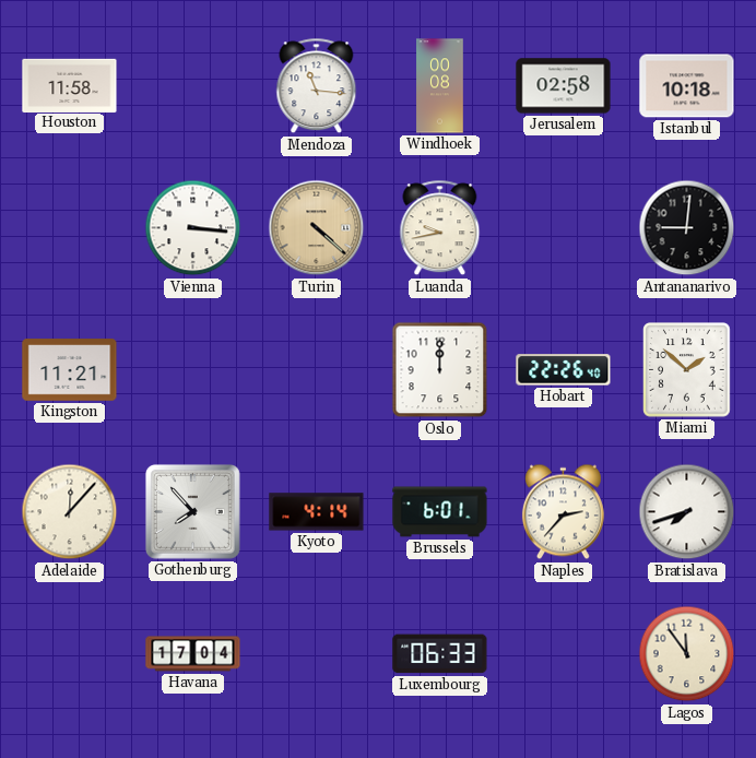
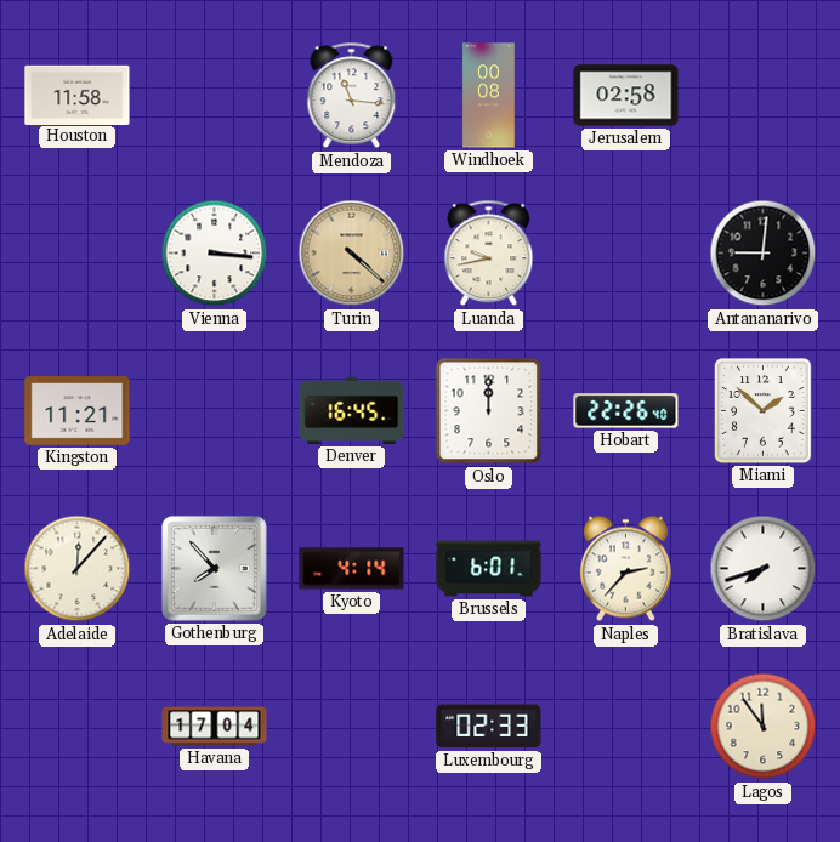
Istanbul: 10:18 -> none (687, 86)
Denver: none -> 16:45 (352, 410)
Luxembourg: 06:33 -> 02:33 (489, 727)
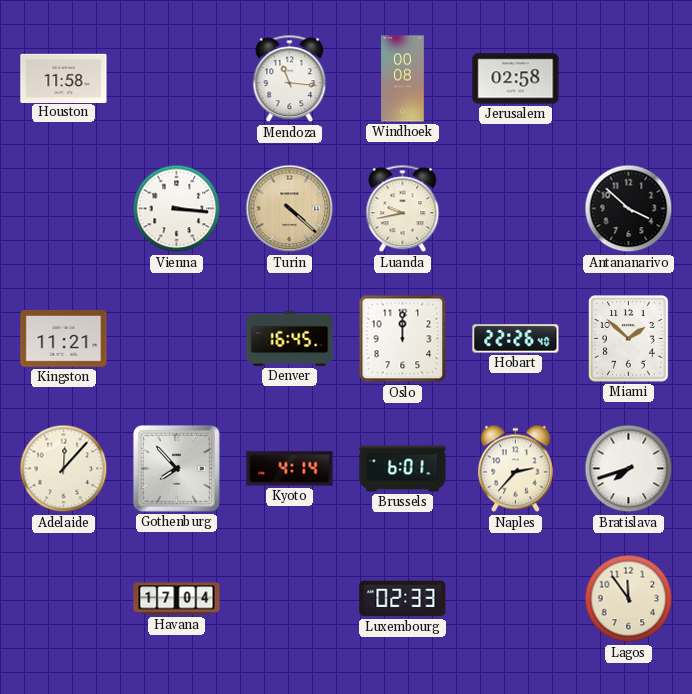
Antananarivo: 9:01 -> 3:52 (629, 209)
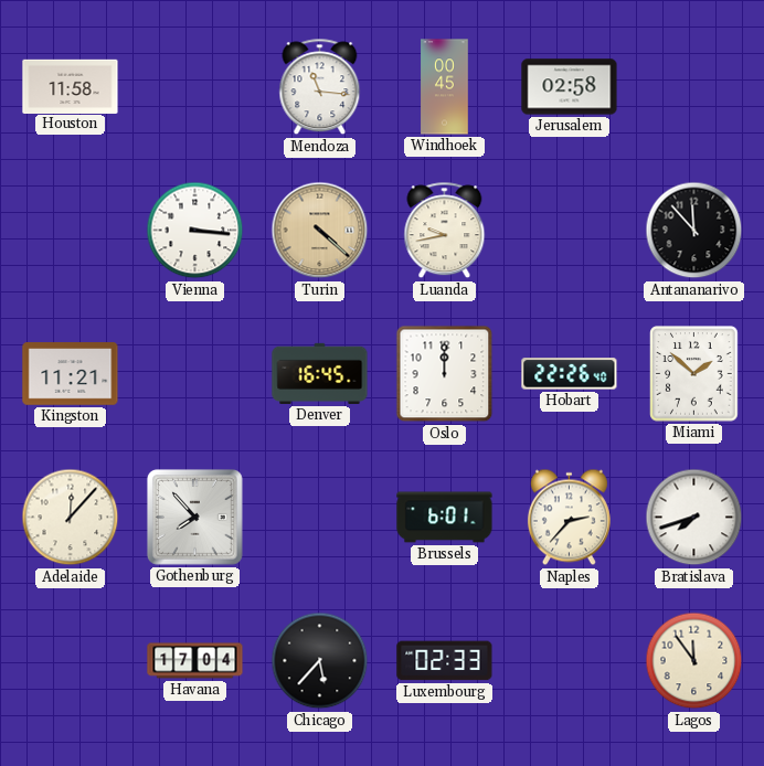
Windhoek: 00:08 -> 00:45 (445, 87)
Antananarivo: 3:52 -> 11:53 (694, 231)
Kyoto: 4:14 -> none (290, 469)
Chicago: none -> 5:37 (320, 661)
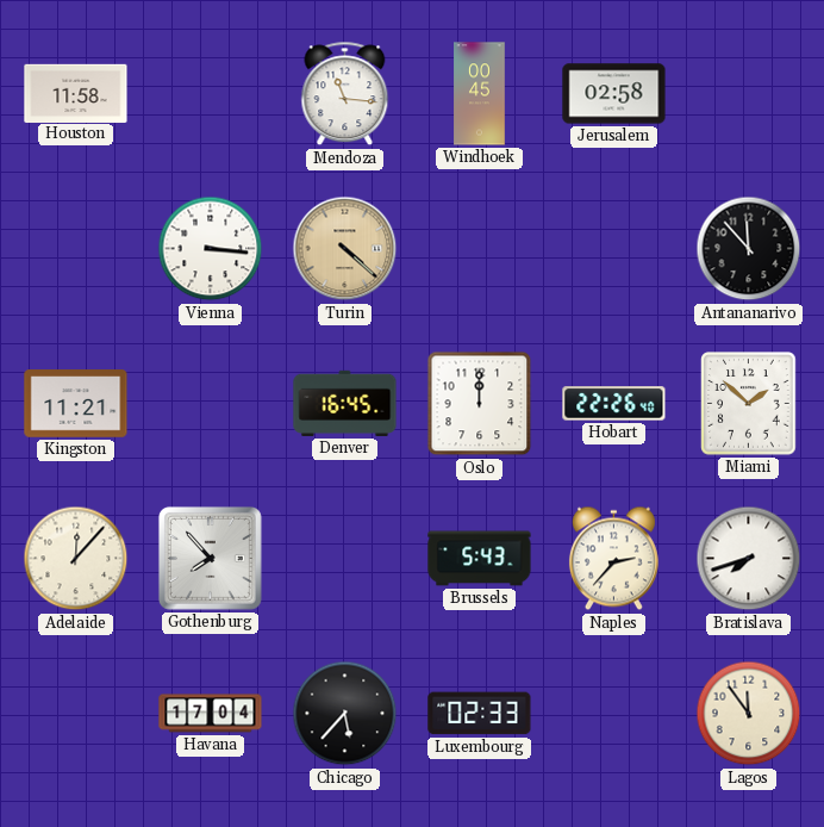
Luanda: 9:43 -> none (445, 231)
Brussels: 6:01 -> 5:43 (480, 559)
